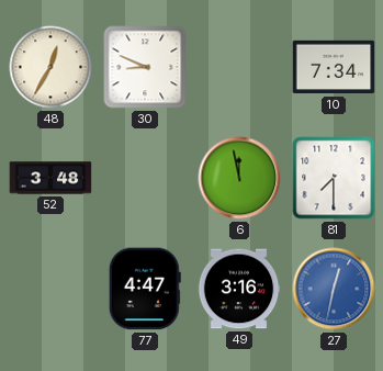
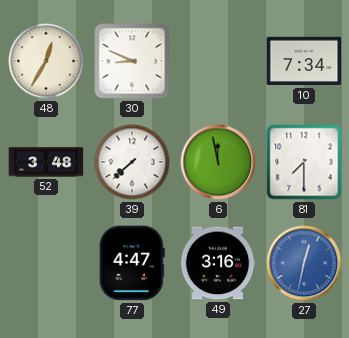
39: none -> 7:38 (132, 162)
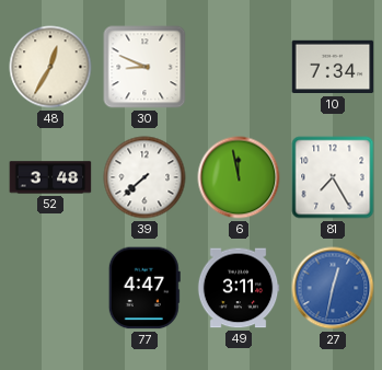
81: 7:30 -> 7:25 (333, 177)
49: 3:16 -> 3:11 (239, 288)
